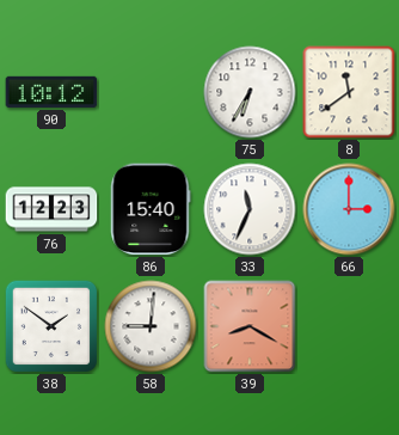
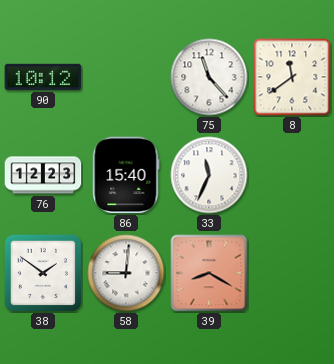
75: 6:35 -> 11:23 (209, 77)
66: 3:00 -> none (349, 209)
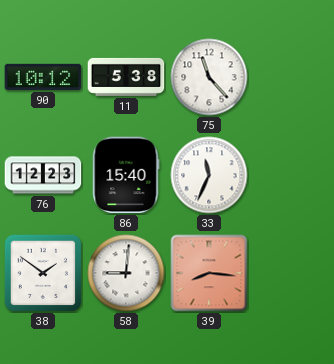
11: none -> 5:38 (126, 77)
8: 11:39 -> none (292, 77)
39: 8:20 -> 8:16 (209, 273)
